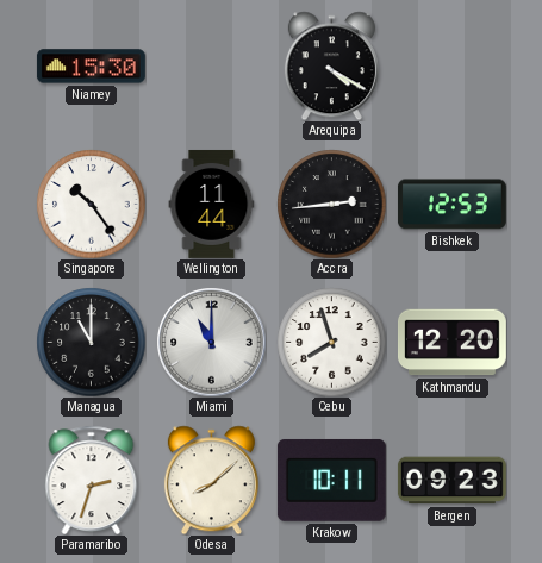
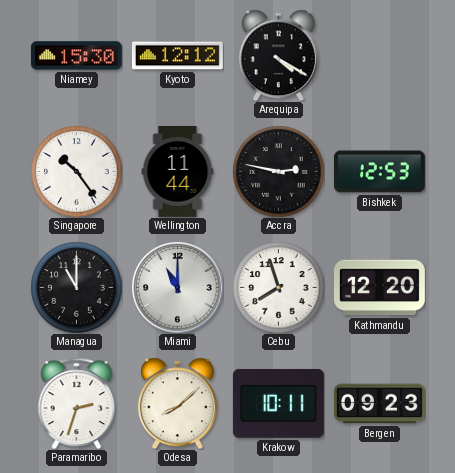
Kyoto: none -> 12:12 (177, 56)
Accra: 2:44 -> 2:47 (278, 171)
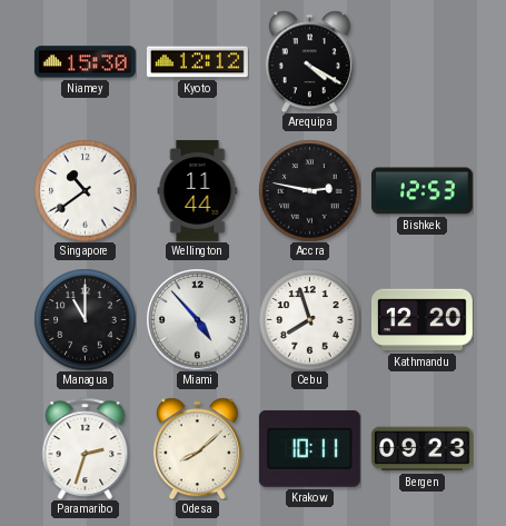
Singapore: 10:24 -> 10:39 (85, 190)
Miami: 11:00 -> 4:53 (197, 319)
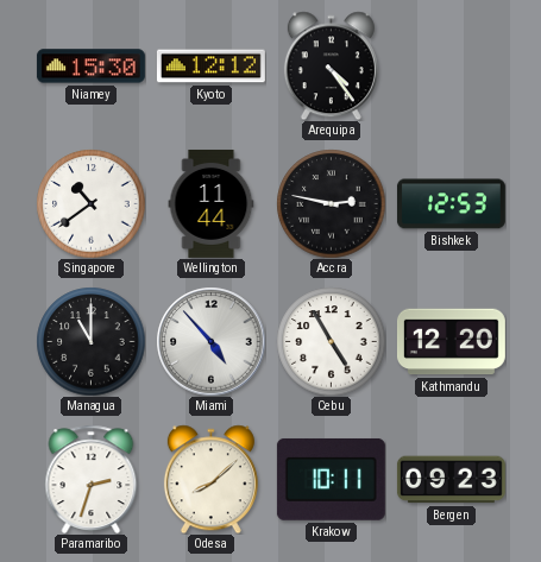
Arequipa: 4:20 -> 4:24 (331, 65)
Cebu: 7:57 -> 4:55 (331, 341)
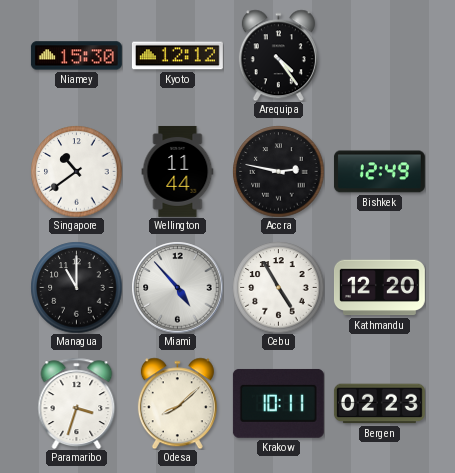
Bishkek: 12:53 -> 12:49 (379, 172)
Paramaribo: 2:33 -> 3:33 (77, 403)
Bergen: 09:23 -> 02:23 (379, 404)
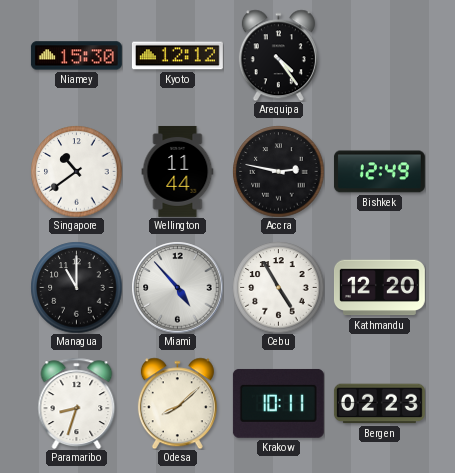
Paramaribo: 3:33 -> 8:33 (77, 403)
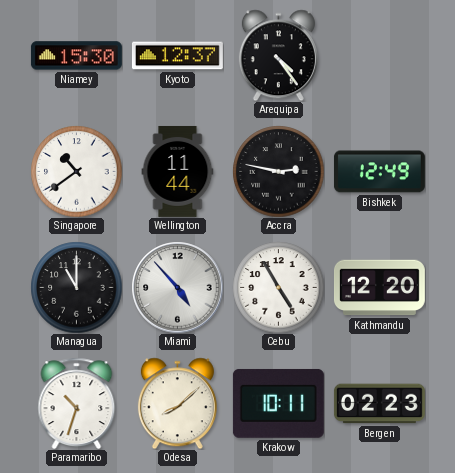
Kyoto: 12:12 -> 12:37 (177, 56)
Paramaribo: 8:33 -> 10:33 (77, 403)
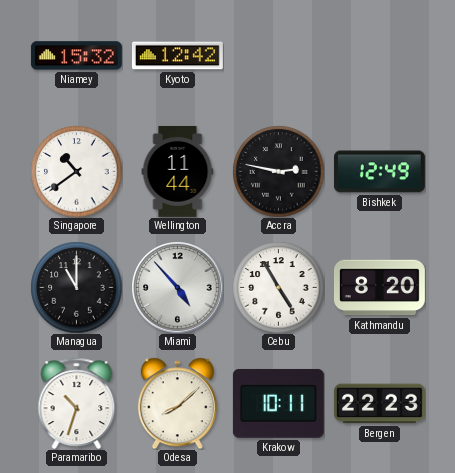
Niamey: 15:30 -> 15:32 (76, 56)
Kyoto: 12:37 -> 12:42 (177, 56)
Arequipa: 4:24 -> none (278, 55)
Kathmandu: 12:20 -> 8:20 (379, 288)
Bergen: 02:23 -> 22:23 (379, 404)
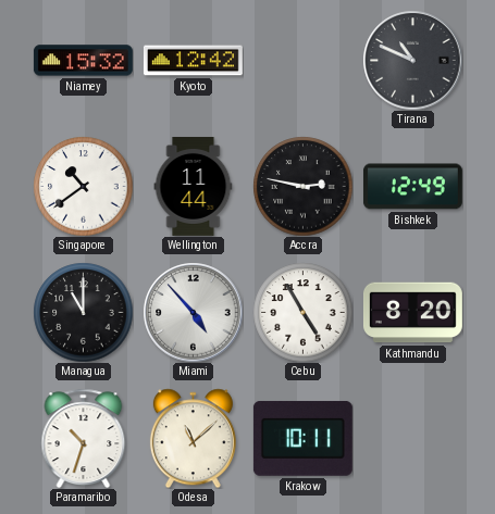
Tirana: none -> 10:49 (412, 60)
Odesa: 8:08 -> 11:08 (193, 438)
Bergen: 22:23 -> none (379, 404)
